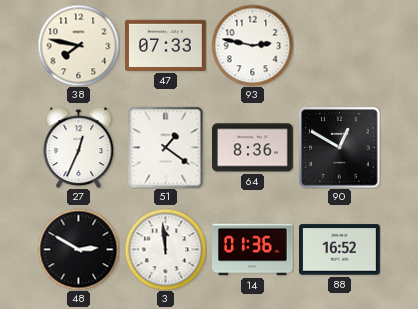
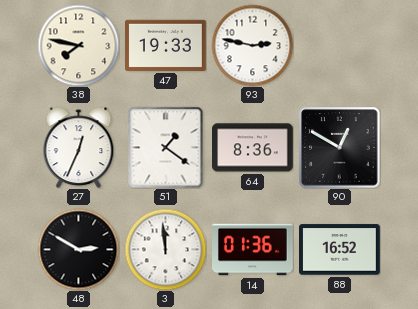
47: 07:33 -> 19:33 (166, 45)
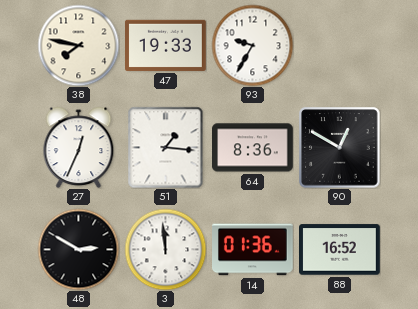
93: 2:47 -> 9:35 (252, 45)
51: 1:21 -> 1:16 (166, 147)
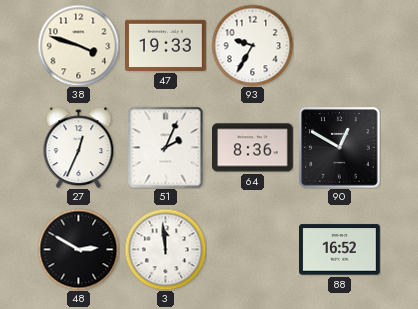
38: 7:47 -> 3:48 (78, 45)
51: 1:16 -> 2:04 (166, 147)
14: 01:36 -> none (253, 250)
